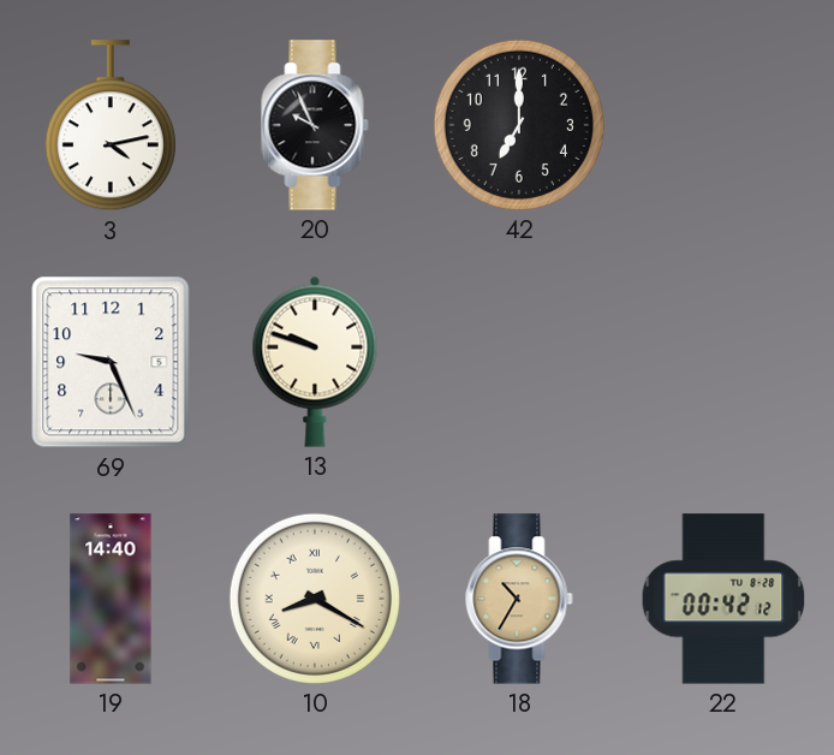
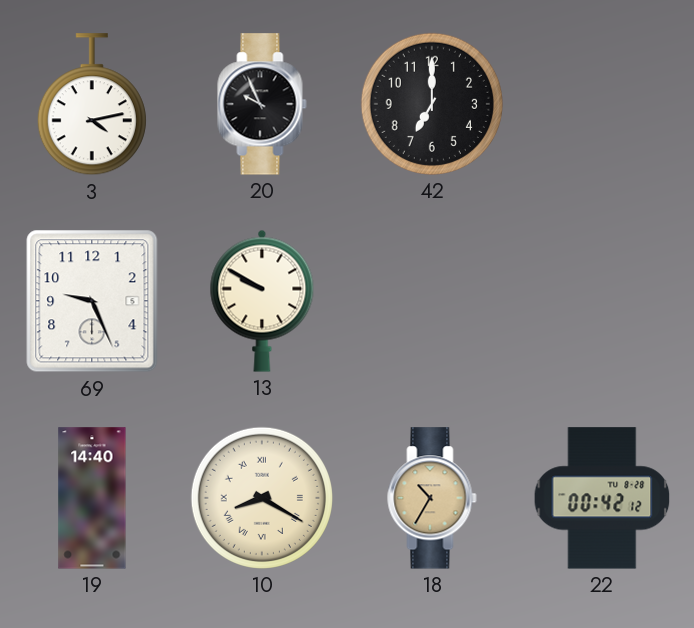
13: 9:48 -> 9:50 (262, 301)
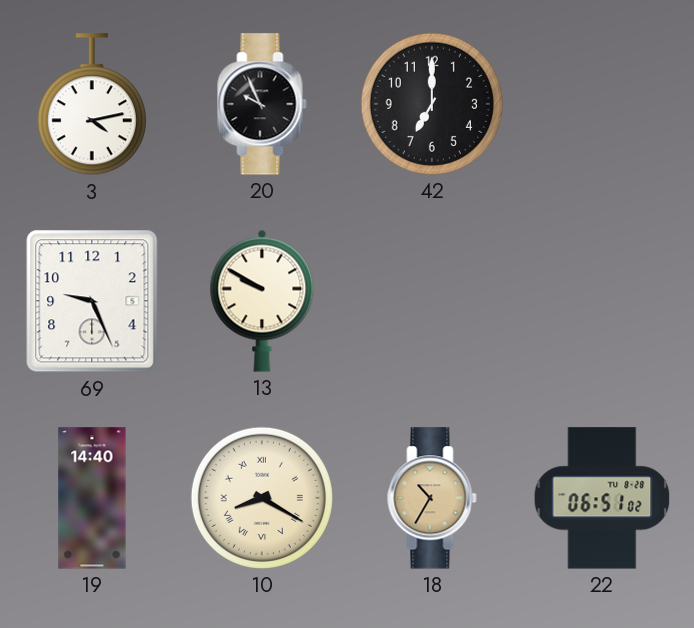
22: 00:42 -> 06:51 (602, 498)
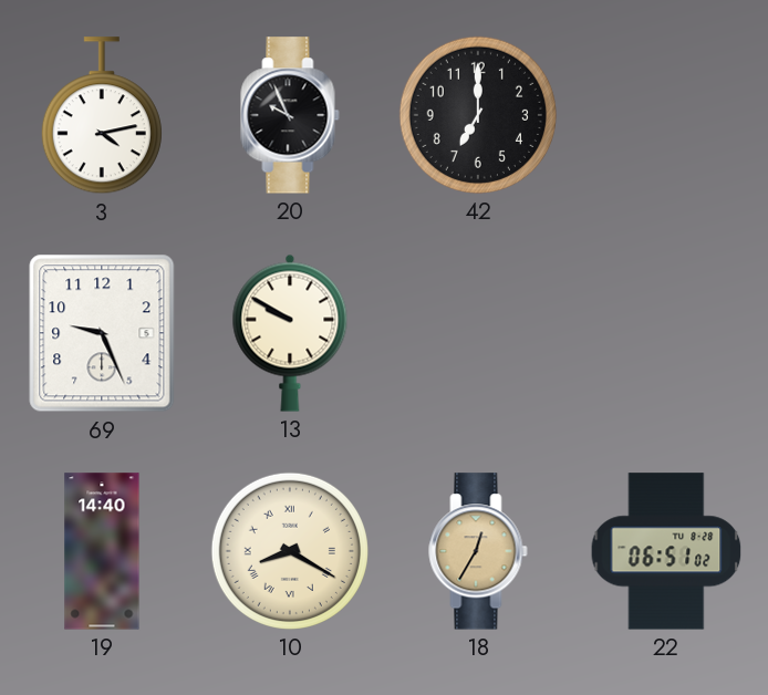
18: 10:35 -> 12:35 (478, 551)
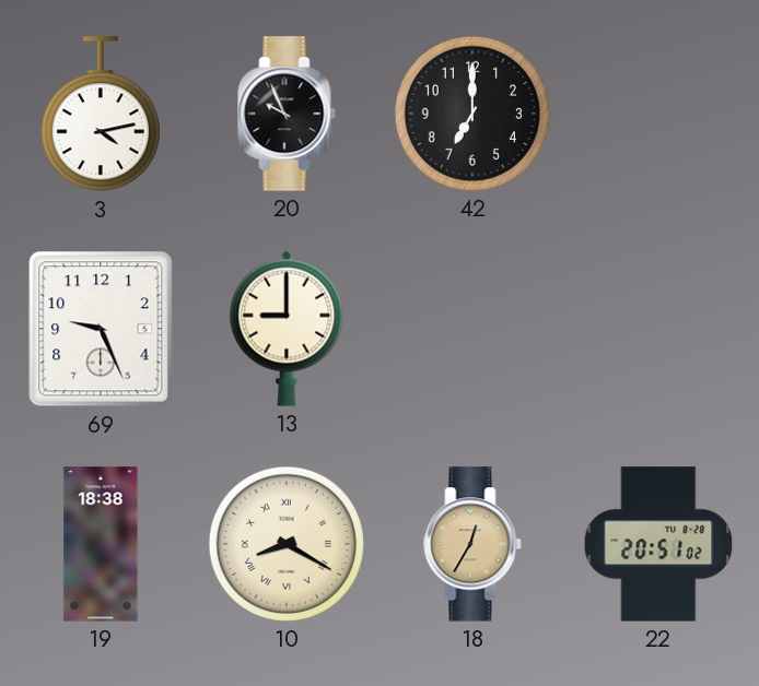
13: 9:50 -> 9:00 (287, 329)
19: 14:40 -> 18:38 (101, 544)
22: 06:51 -> 20:51 (658, 544)
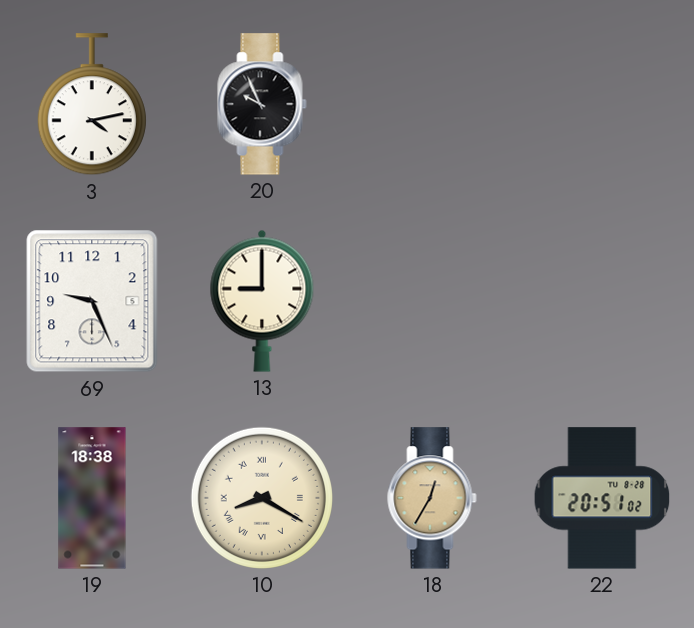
42: 7:00 -> none (472, 114)
